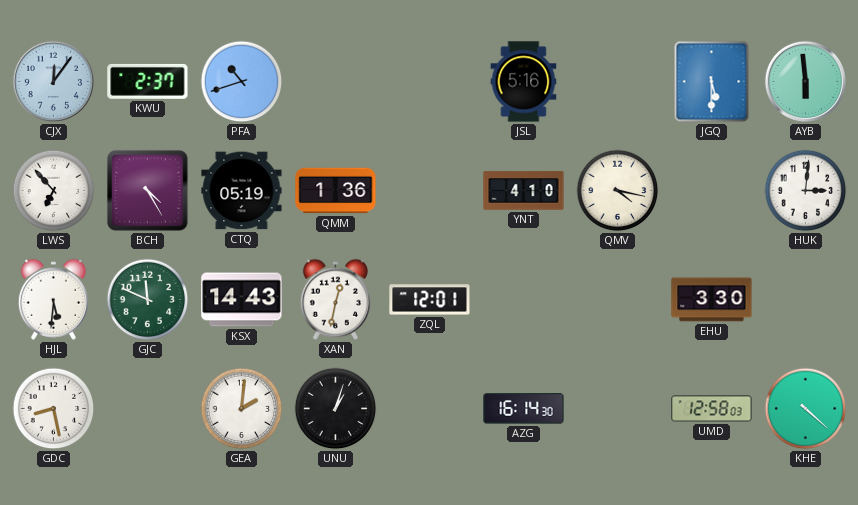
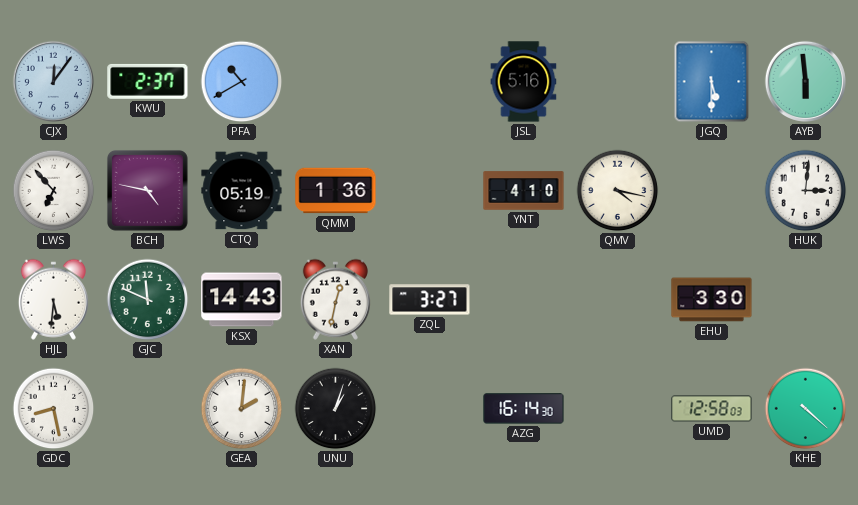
PFA: 10:42 -> 10:40 (242, 82)
BCH: 4:25 -> 4:47 (147, 190)
ZQL: 12:01 -> 3:27 (430, 300)
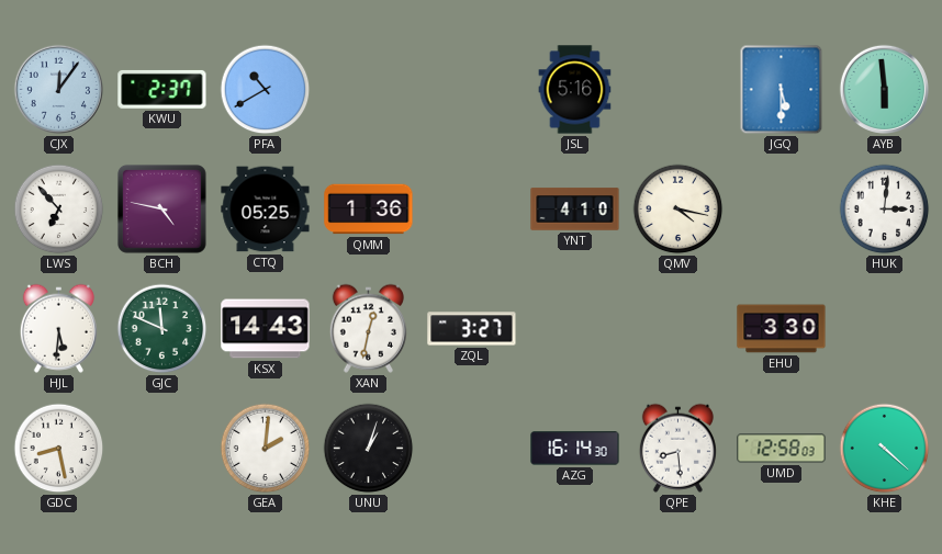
CTQ: 05:19 -> 05:25 (266, 210)
QPE: none -> 8:29 (677, 448)
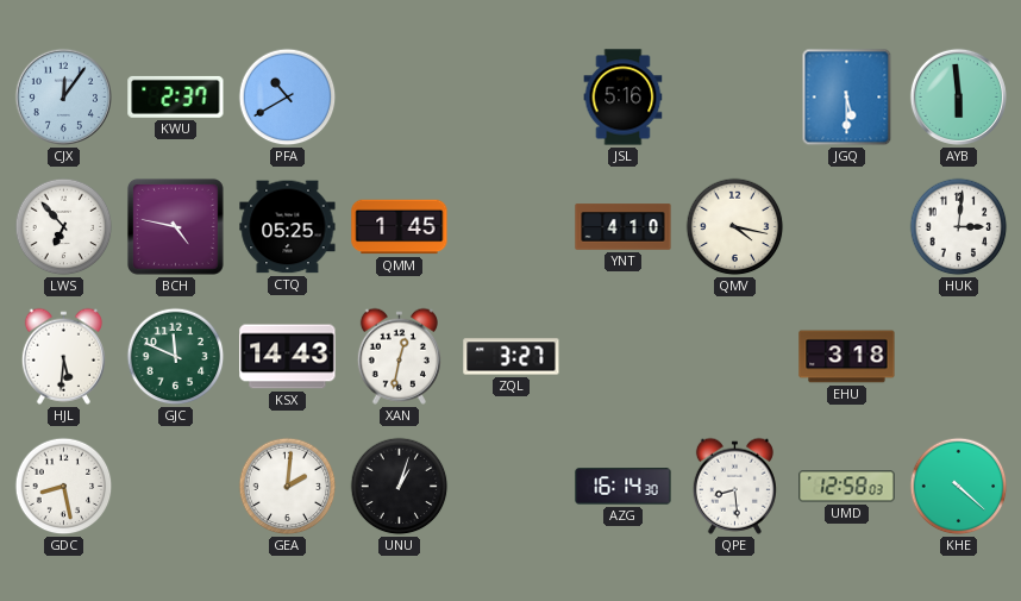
QMM: 1:36 -> 1:45 (400, 227)
EHU: 3:30 -> 3:18 (847, 357)
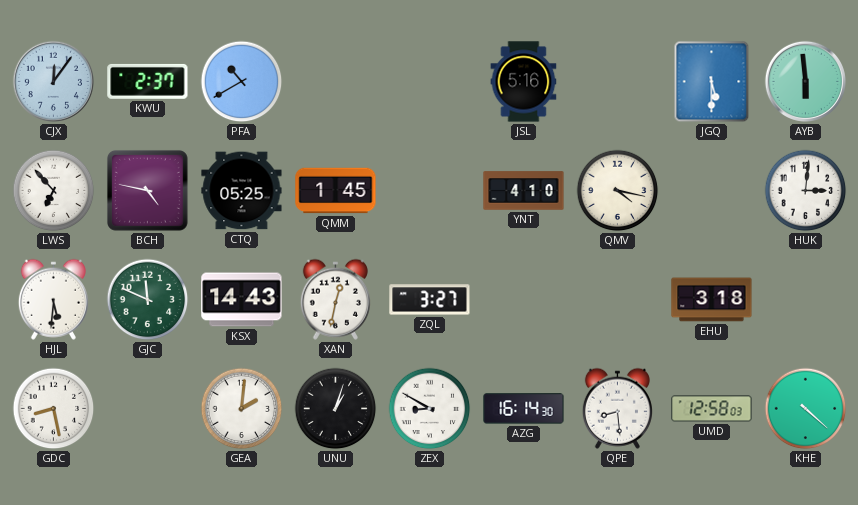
ZEX: none -> 8:50 (430, 409)
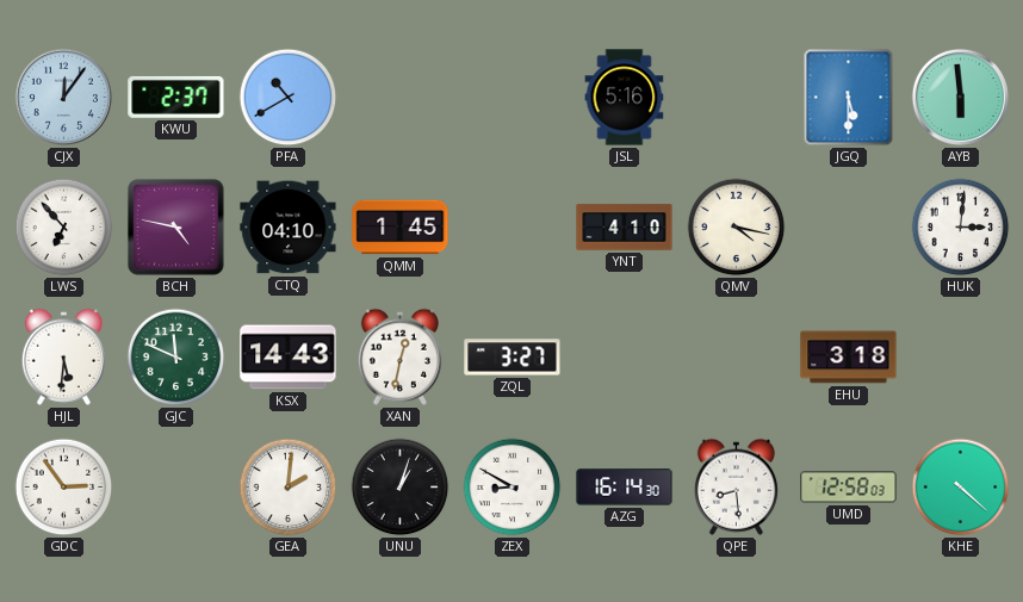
CTQ: 05:25 -> 04:10 (289, 228)
GDC: 8:28 -> 2:54 (64, 488)
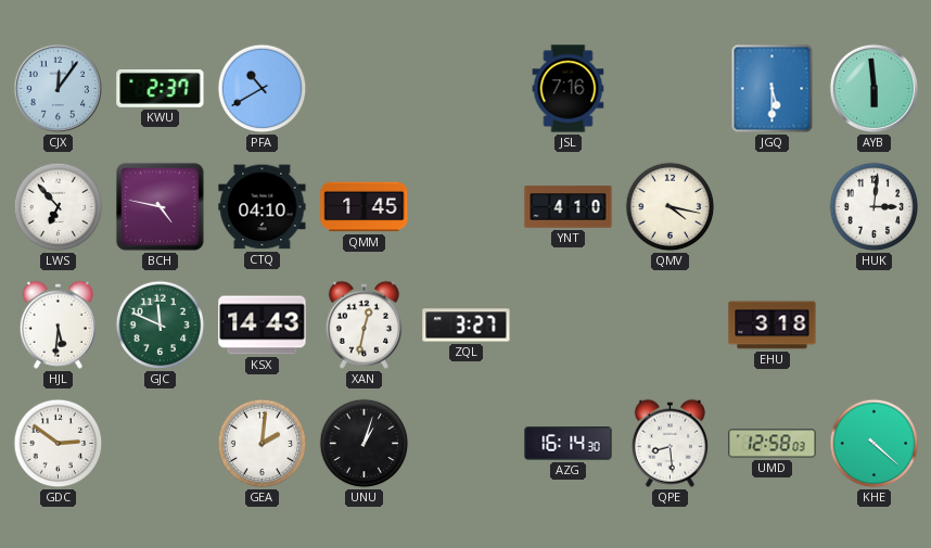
JSL: 5:16 -> 7:16 (569, 89)
GDC: 2:54 -> 2:51 (59, 444)
ZEX: 8:50 -> none (513, 488)
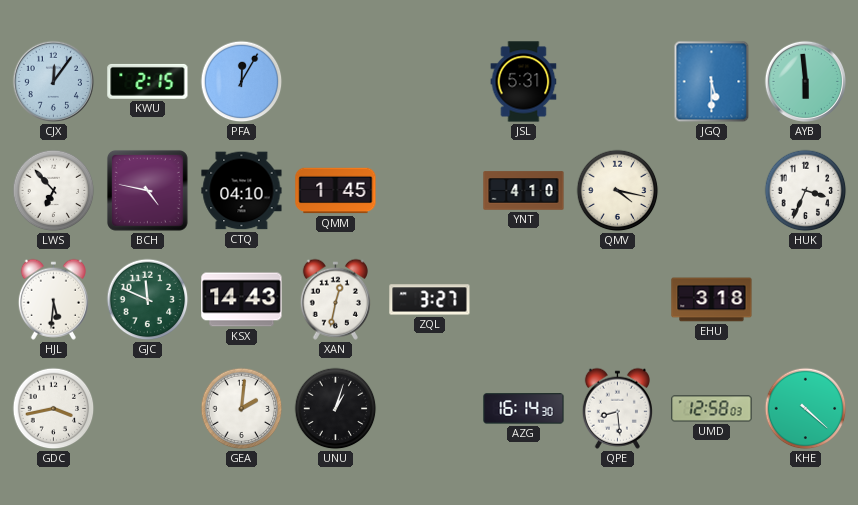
KWU: 2:37 -> 2:15 (148, 81)
PFA: 10:40 -> 12:05 (242, 82)
JSL: 7:16 -> 5:31 (524, 82)
HUK: 3:01 -> 3:34 (806, 191)
GDC: 2:51 -> 3:43 (54, 409)
